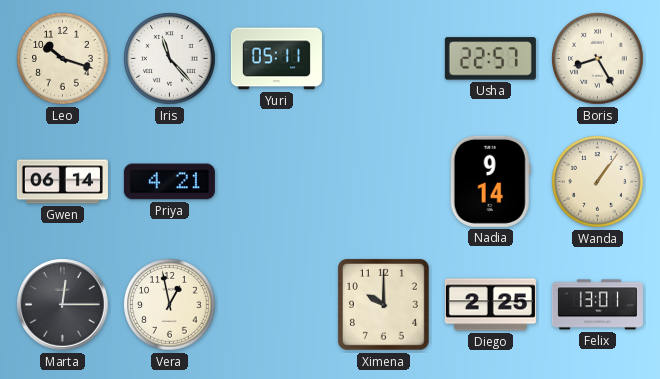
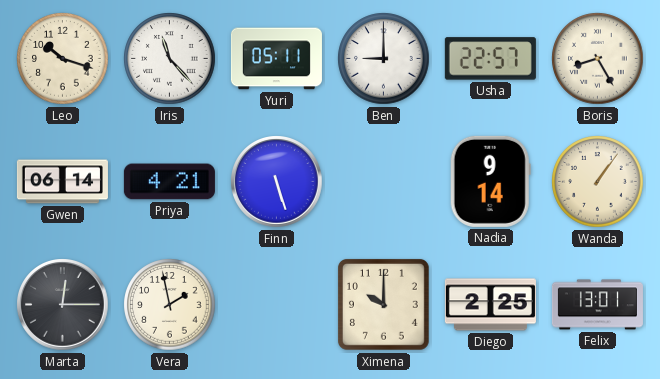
Ben: none -> 9:00 (384, 59)
Finn: none -> 5:27 (277, 182)
Vera: 12:58 -> 1:58 (170, 305)
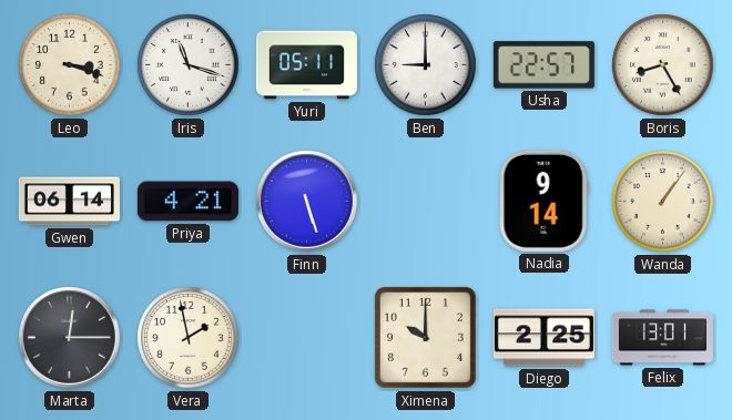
Leo: 10:18 -> 3:18 (70, 65)
Iris: 11:23 -> 11:18 (189, 65)
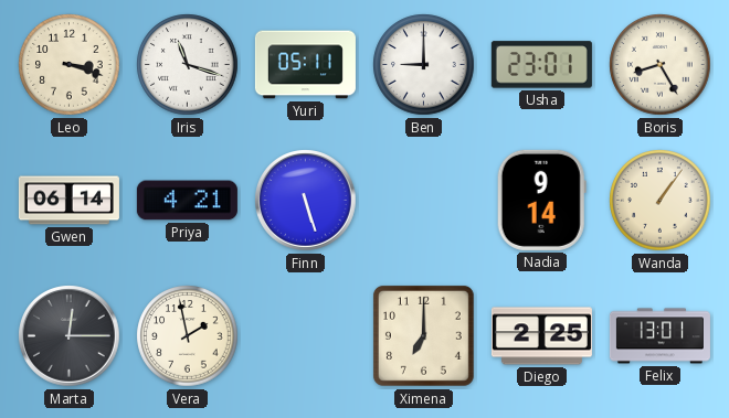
Usha: 22:57 -> 23:01 (541, 65)
Ximena: 10:00 -> 7:00 (423, 335)
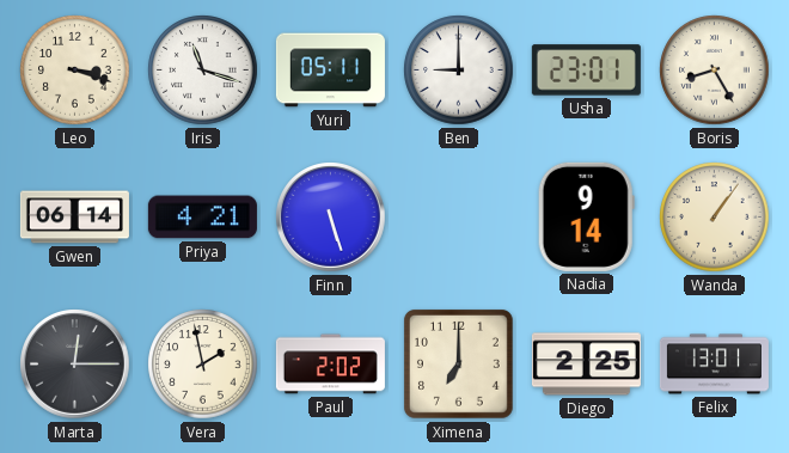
Paul: none -> 2:02 (330, 365)
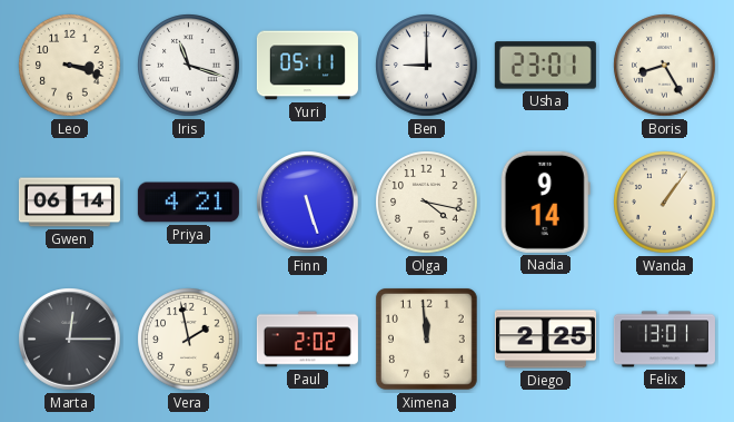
Olga: none -> 4:17 (427, 203)
Ximena: 7:00 -> 11:59 (426, 338)
